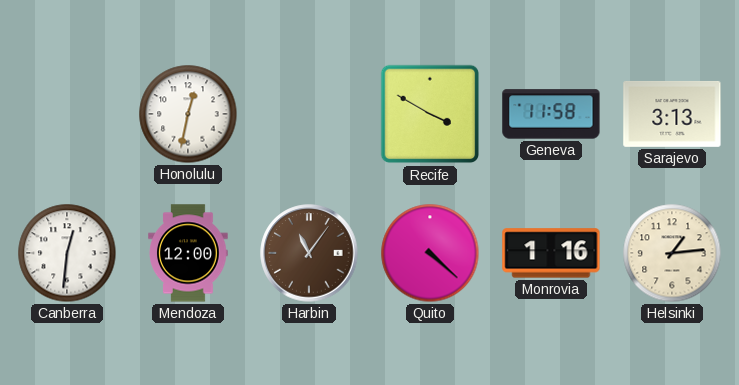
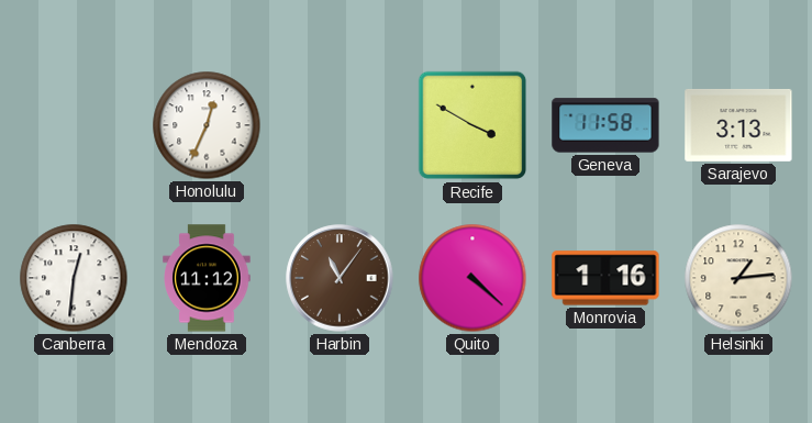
Honolulu: 12:32 -> 12:34 (207, 125)
Mendoza: 12:00 -> 11:12 (207, 278)
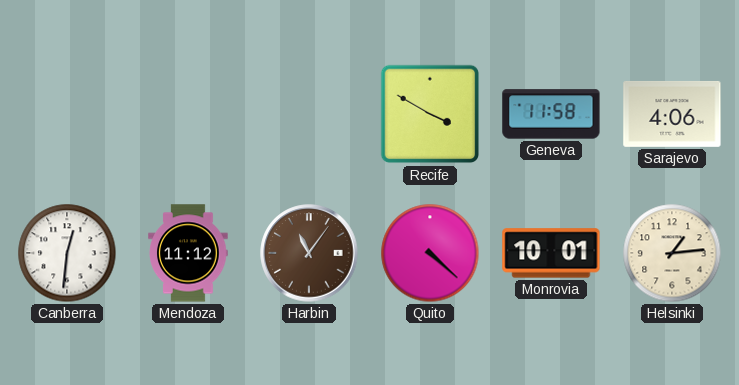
Honolulu: 12:34 -> none (207, 125)
Sarajevo: 3:13 -> 4:06 (672, 114)
Monrovia: 1:16 -> 10:01 (551, 253)
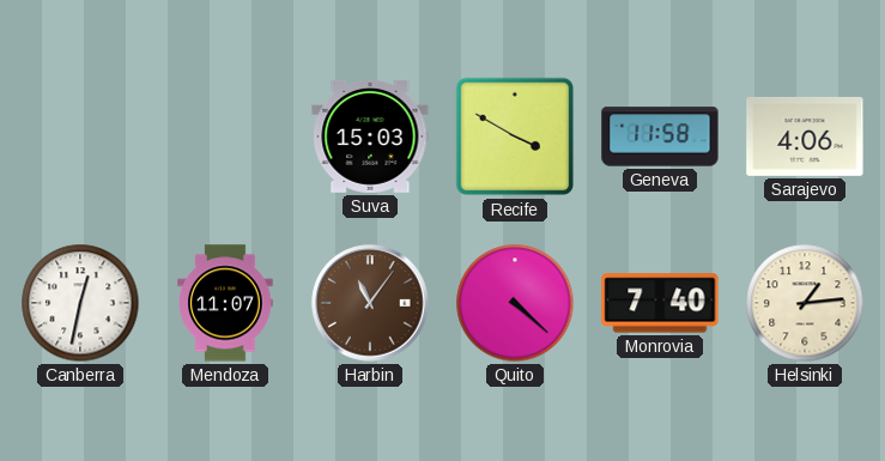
Suva: none -> 15:03 (370, 137)
Canberra: 12:31 -> 12:32 (80, 303)
Mendoza: 11:12 -> 11:07 (225, 303)
Monrovia: 10:01 -> 7:40 (660, 303)
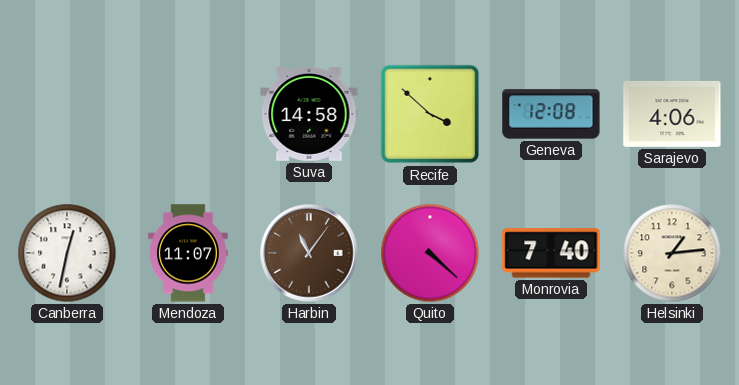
Suva: 15:03 -> 14:58 (309, 114)
Recife: 3:50 -> 3:52 (430, 114)
Geneva: 11:58 -> 12:08 (551, 114)
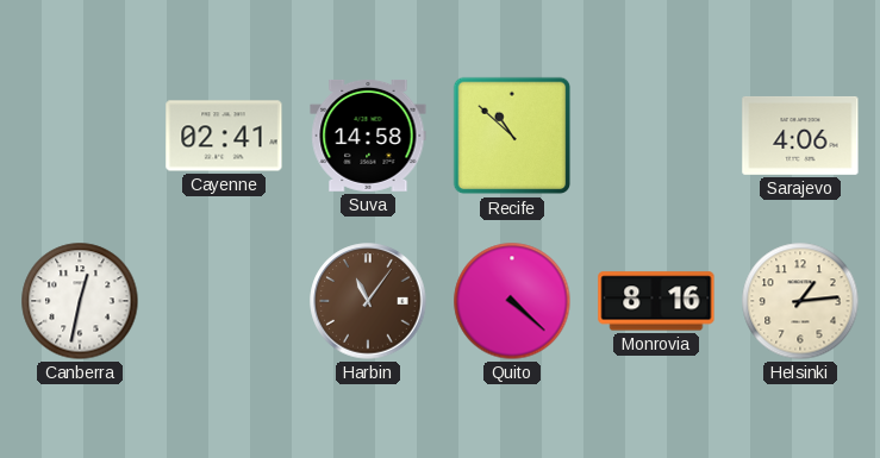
Cayenne: none -> 02:41 (224, 136)
Recife: 3:52 -> 10:52 (512, 136)
Geneva: 12:08 -> none (551, 114)
Mendoza: 11:07 -> none (188, 253)
Monrovia: 7:40 -> 8:16 (656, 301)
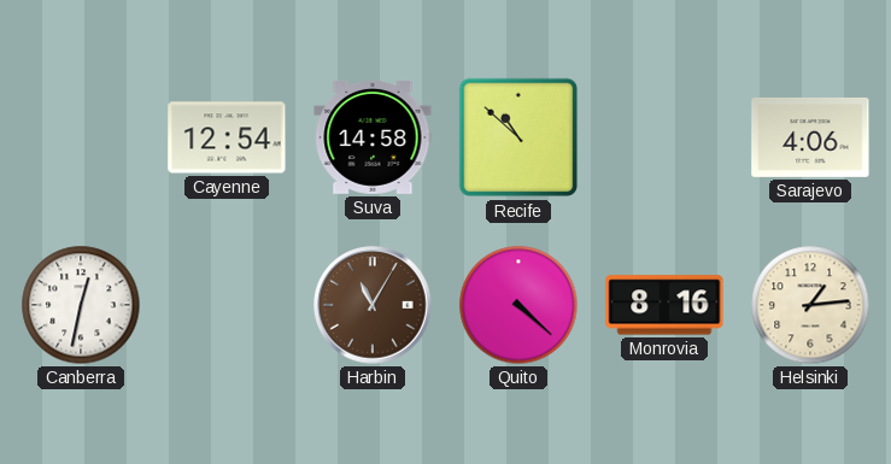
Cayenne: 02:41 -> 12:54 (227, 137)
Harbin: 11:06 -> 11:05 (373, 305)
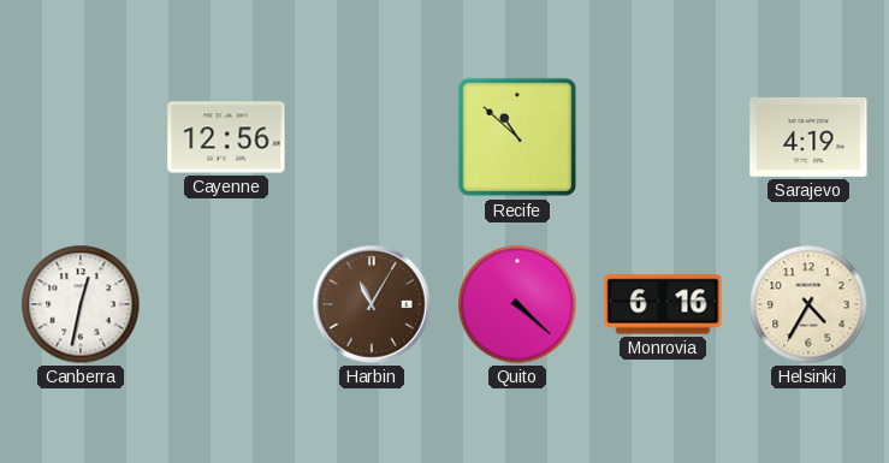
Cayenne: 12:54 -> 12:56 (226, 137)
Suva: 14:58 -> none (373, 137)
Sarajevo: 4:06 -> 4:19 (808, 137)
Monrovia: 8:16 -> 6:16 (663, 304)
Helsinki: 1:14 -> 4:35 (808, 304)
